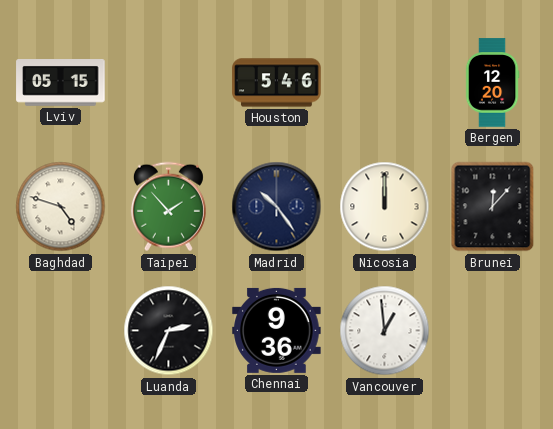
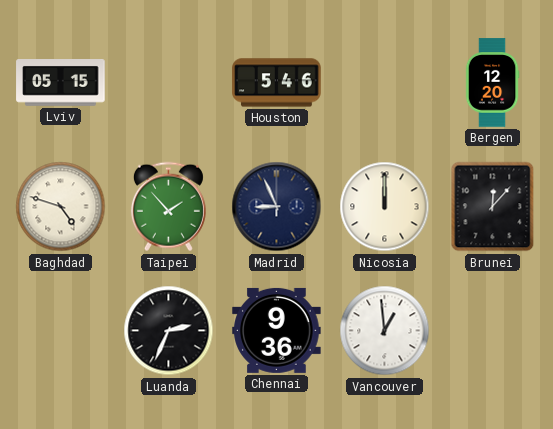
Madrid: 10:24 -> 8:56 (277, 207)
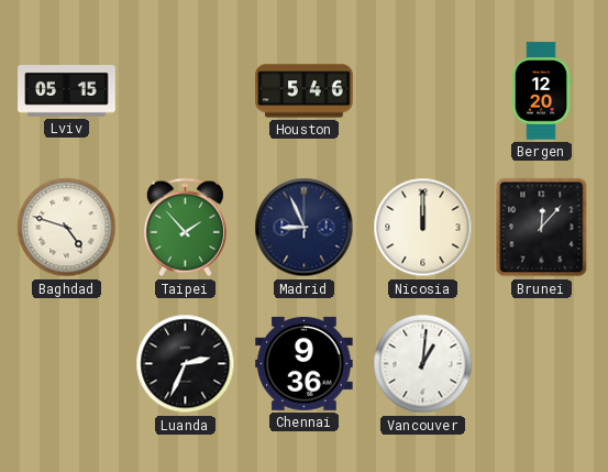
Vancouver: 12:59 -> 1:01 (423, 364)
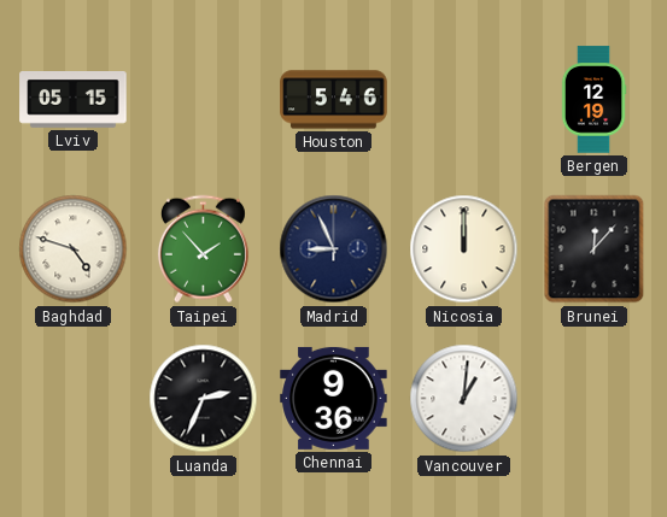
Bergen: 12:20 -> 12:19 (593, 100)
